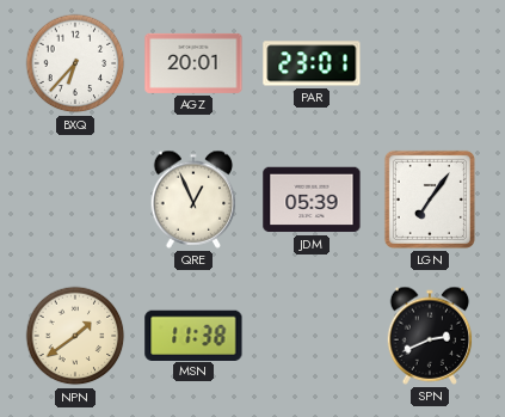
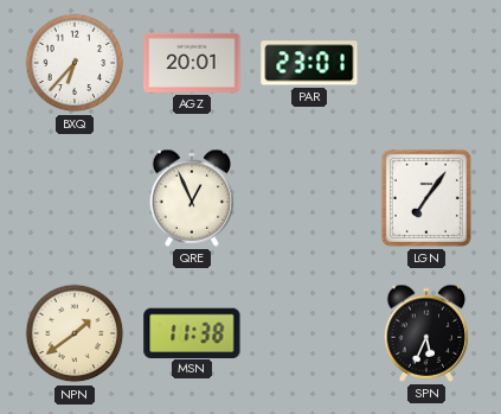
JDM: 05:39 -> none (312, 200)
SPN: 2:41 -> 5:34 (426, 333)
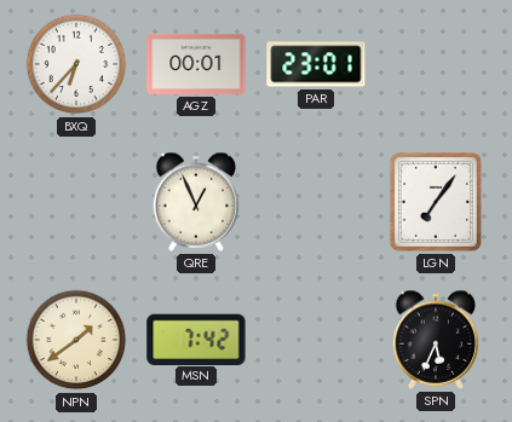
AGZ: 20:01 -> 00:01 (196, 64)
MSN: 11:38 -> 7:42 (196, 339)
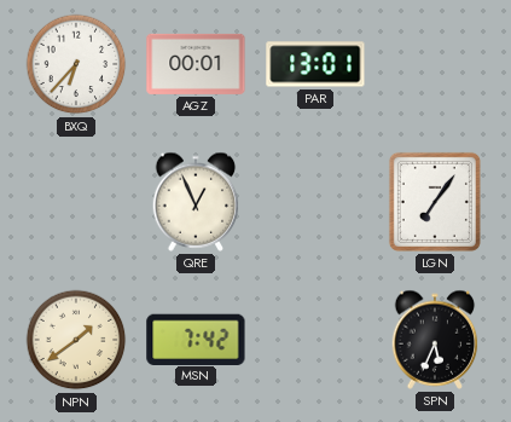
PAR: 23:01 -> 13:01 (315, 64)
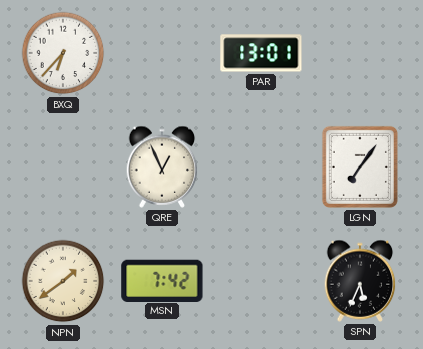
AGZ: 00:01 -> none (196, 64)
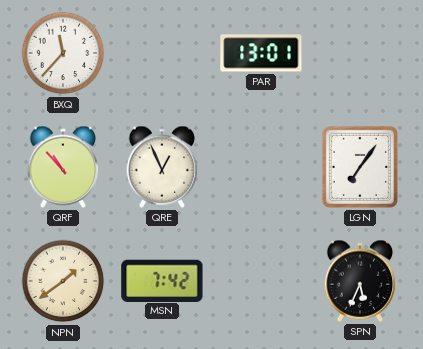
BXQ: 6:37 -> 11:37 (63, 53)
QRF: none -> 10:53 (63, 167)
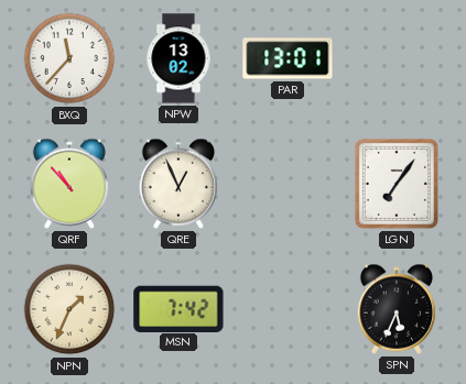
NPW: none -> 13:02 (178, 58)
NPN: 1:39 -> 1:34 (69, 309)
